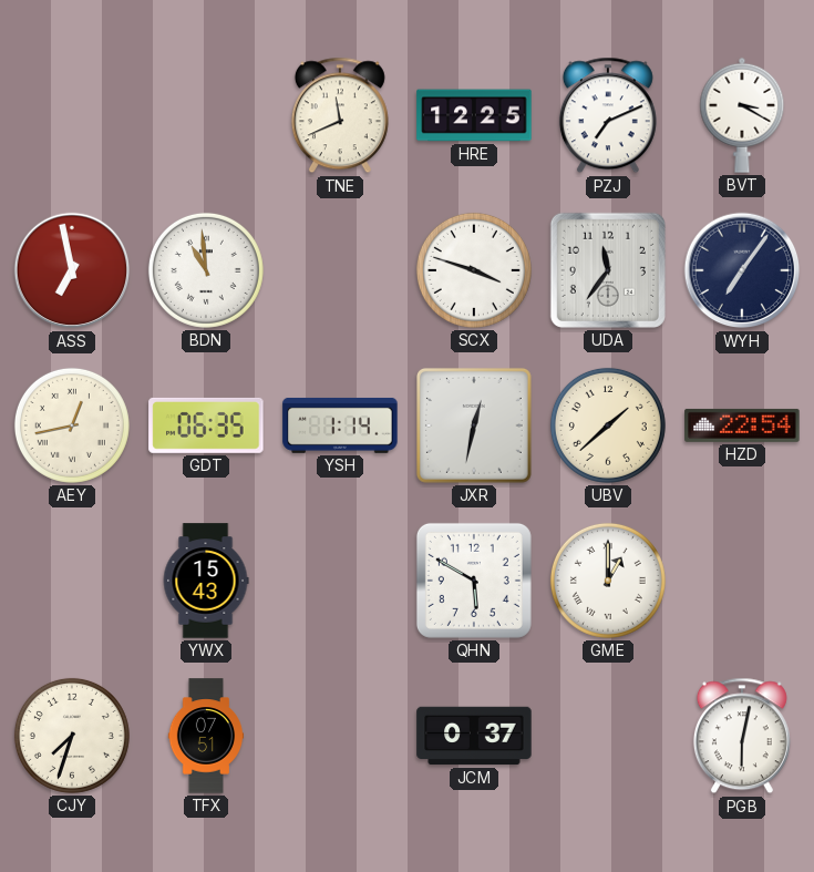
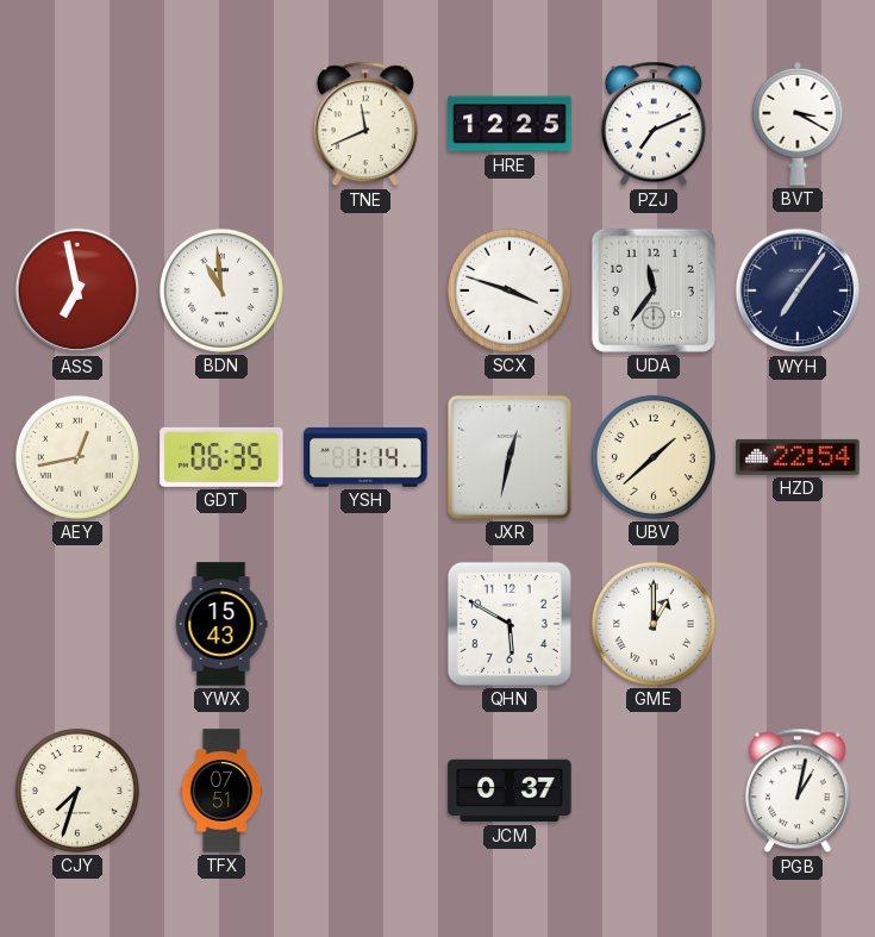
PGB: 6:02 -> 1:02 (798, 791)
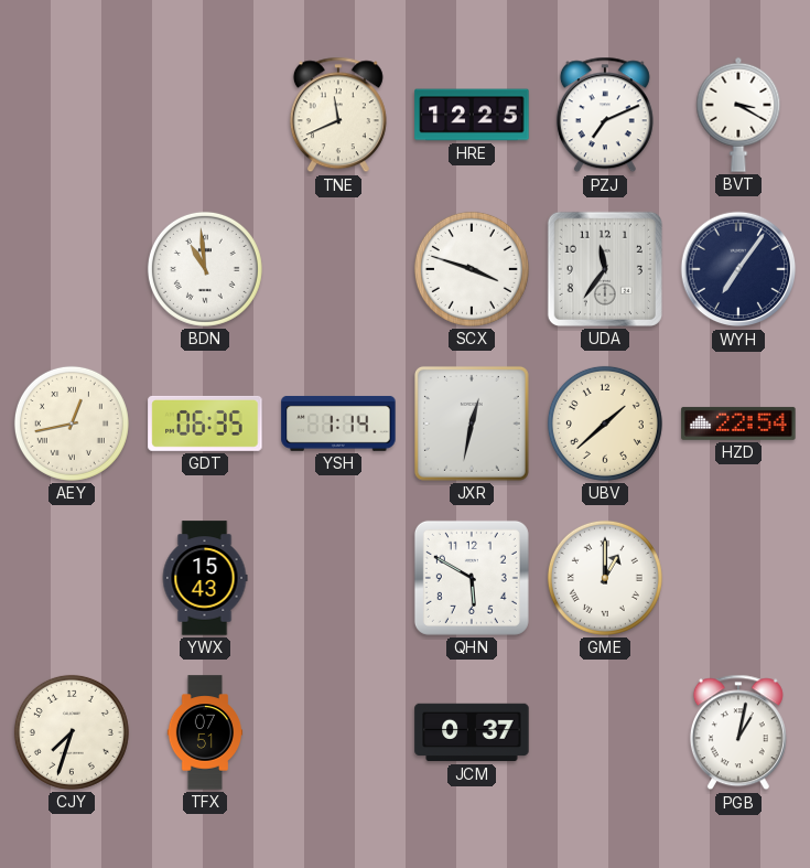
ASS: 6:58 -> none (77, 291)
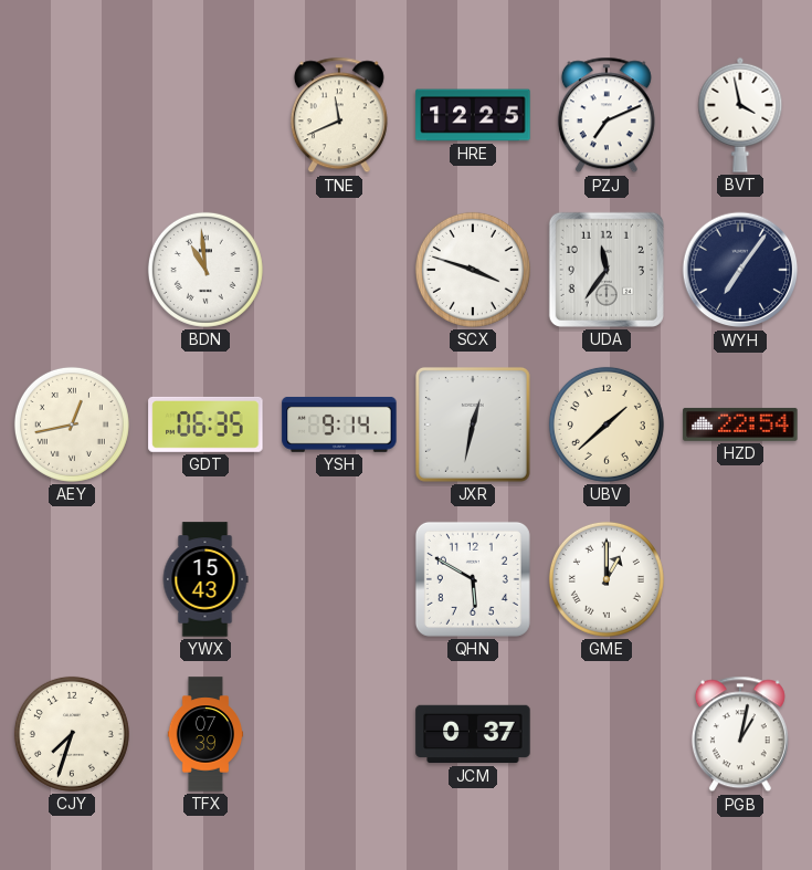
BVT: 3:20 -> 3:58 (740, 115)
YSH: 1:14 -> 9:14 (339, 424)
TFX: 07:51 -> 07:39 (205, 734)
